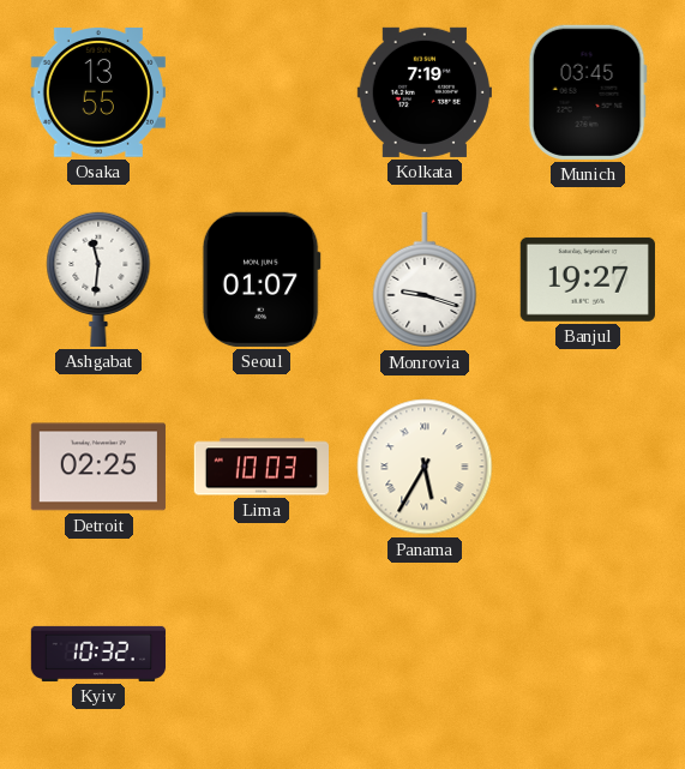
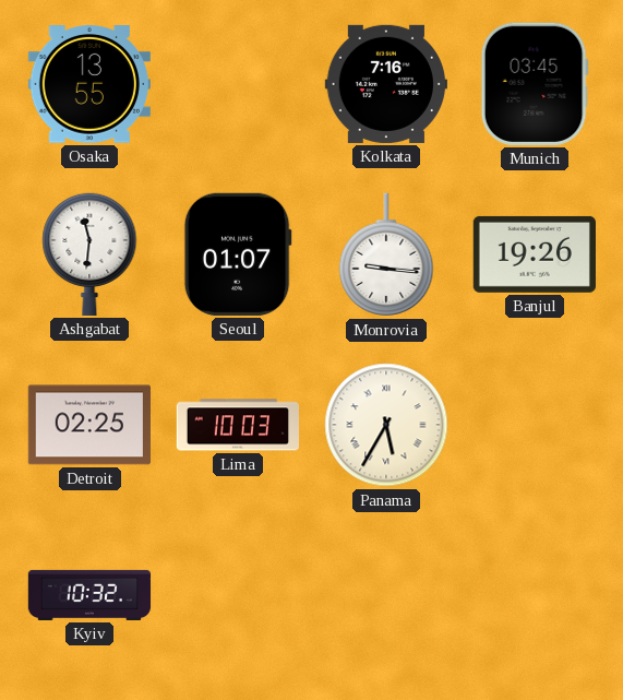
Kolkata: 7:19 -> 7:16 (386, 84)
Monrovia: 9:18 -> 9:16 (386, 254)
Banjul: 19:27 -> 19:26 (535, 254)
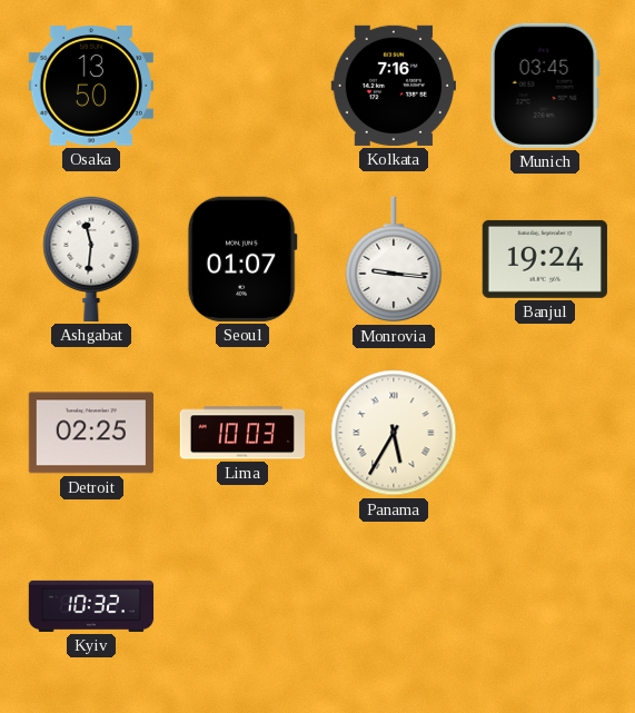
Osaka: 13:55 -> 13:50 (91, 87)
Banjul: 19:26 -> 19:24 (545, 259)
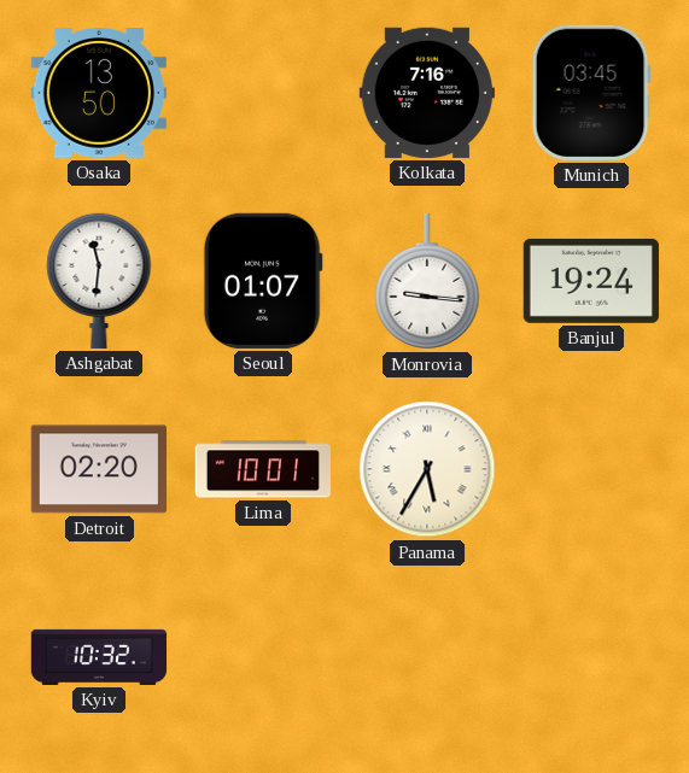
Detroit: 02:25 -> 02:20 (99, 469)
Lima: 10:03 -> 10:01 (262, 469)
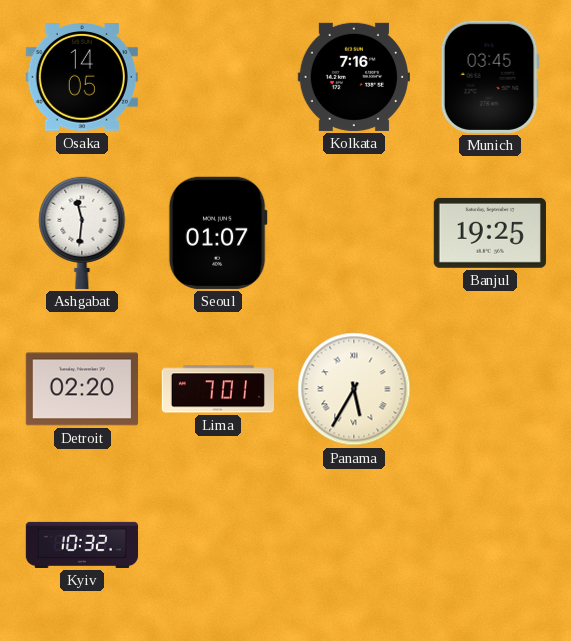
Osaka: 13:50 -> 14:05 (82, 78)
Monrovia: 9:16 -> none (427, 281)
Banjul: 19:24 -> 19:25 (490, 233)
Lima: 10:01 -> 7:01 (217, 389)
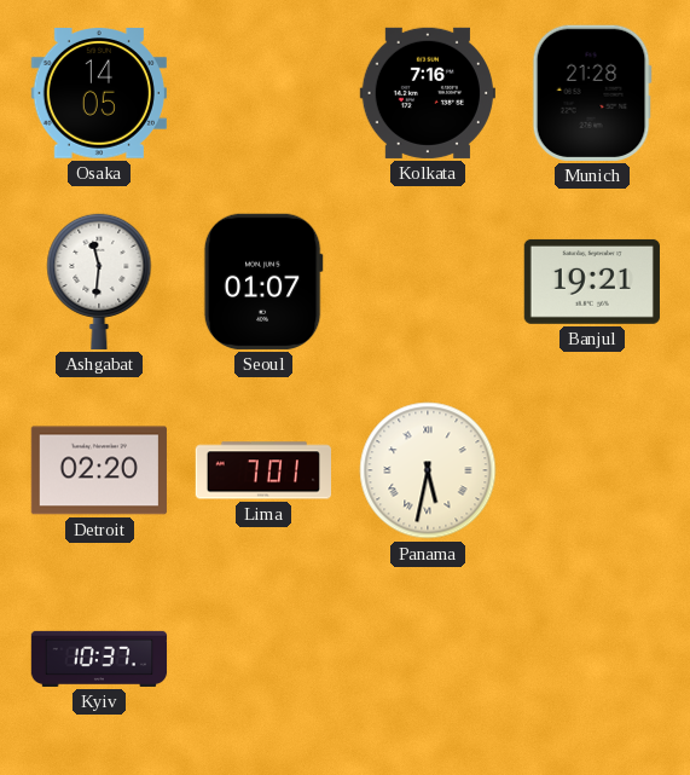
Munich: 03:45 -> 21:28 (592, 93)
Banjul: 19:25 -> 19:21 (592, 282)
Panama: 5:35 -> 5:32 (428, 470)
Kyiv: 10:32 -> 10:37 (99, 659)
